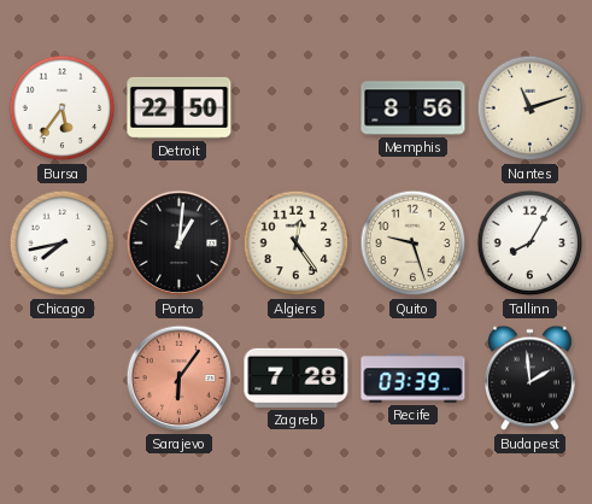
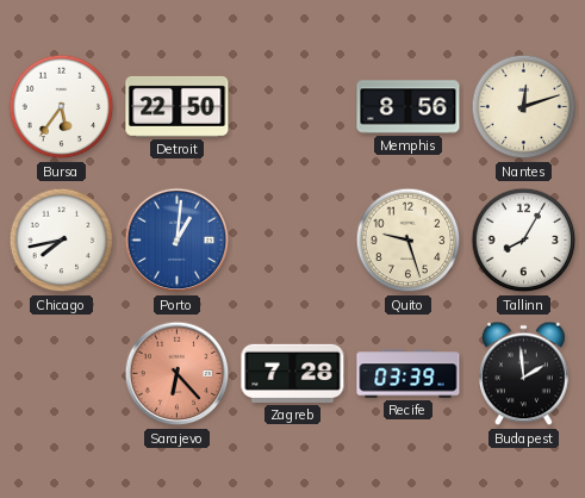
Nantes: 11:12 -> 12:12 (524, 107)
Porto dial: black -> blue (178, 241)
Algiers: 12:24 -> none (297, 244)
Sarajevo: 6:06 -> 6:23 (178, 374)
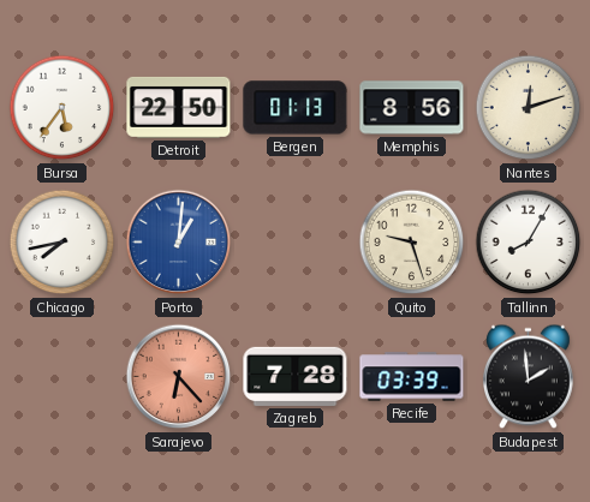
Bergen: none -> 01:13 (296, 108)
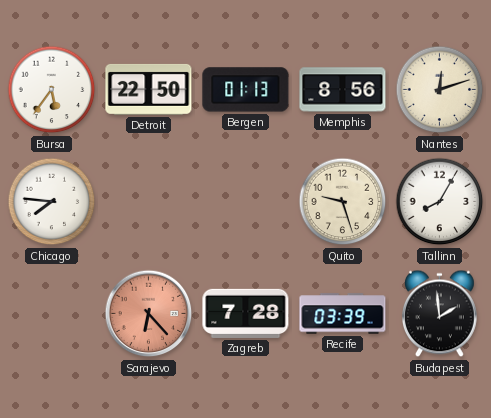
Chicago: 7:43 -> 7:46 (52, 202)
Porto: 1:01 -> none (179, 243)
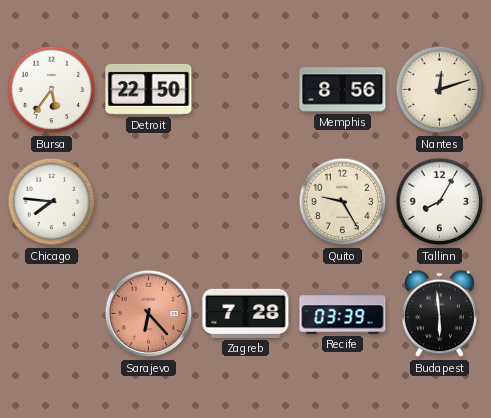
Bergen: 01:13 -> none (246, 90)
Quito: 9:27 -> 9:25 (343, 202)
Budapest: 1:59 -> 5:59 (440, 314)
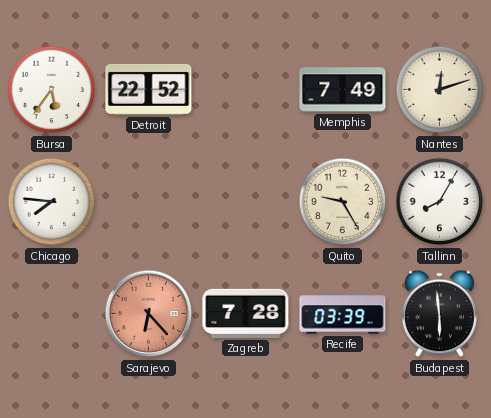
Detroit: 22:50 -> 22:52 (149, 89)
Memphis: 8:56 -> 7:49 (343, 90)
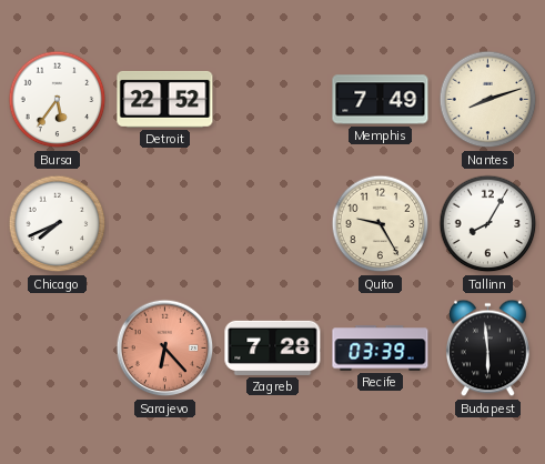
Nantes: 12:12 -> 8:12 (488, 100)
Chicago: 7:46 -> 7:41 (58, 224)
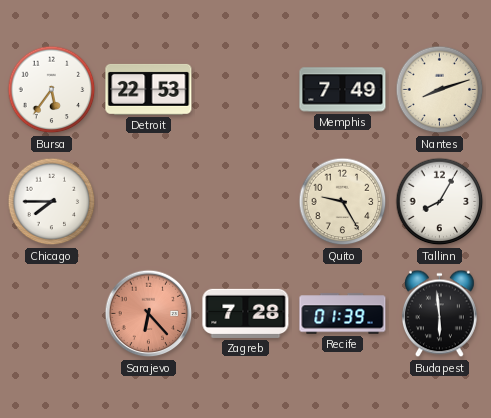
Detroit: 22:52 -> 22:53 (149, 89)
Chicago: 7:41 -> 7:45 (52, 202)
Recife: 03:39 -> 01:39 (343, 314)
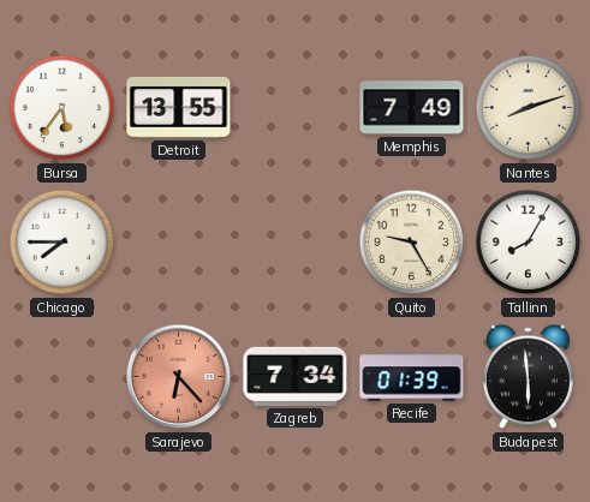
Detroit: 22:53 -> 13:55 (179, 107)
Zagreb: 7:28 -> 7:34 (296, 376)
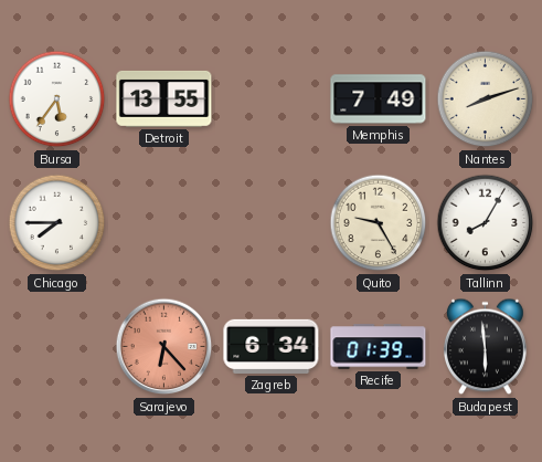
Zagreb: 7:34 -> 6:34 (272, 346)
